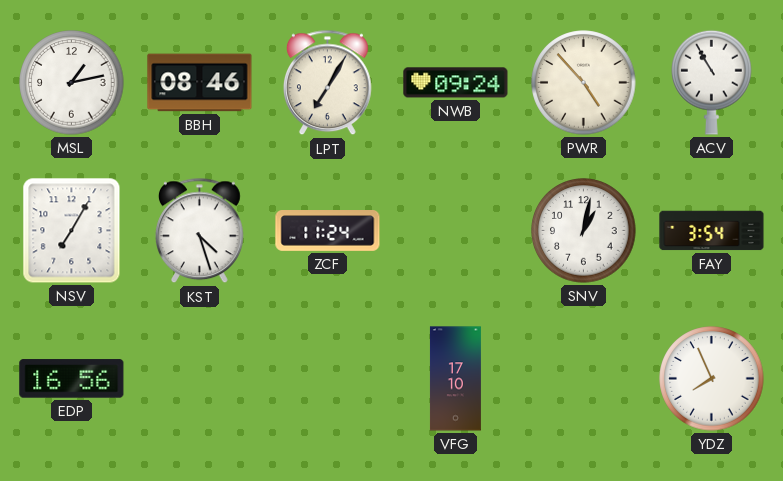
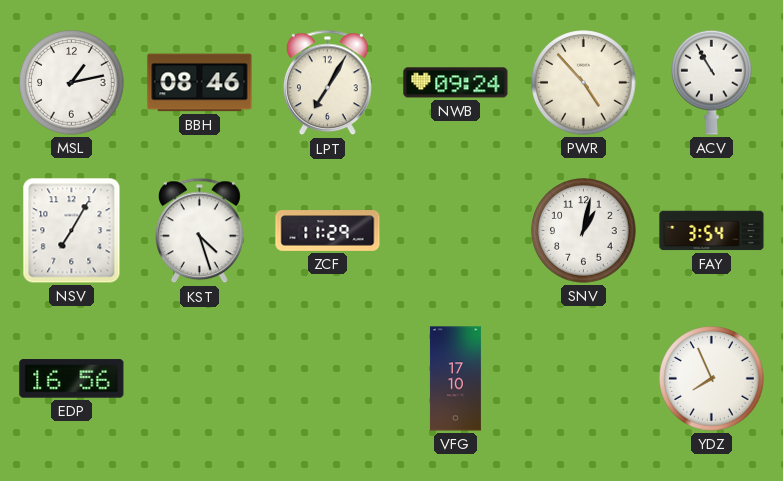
ZCF: 11:24 -> 11:29 (328, 231)
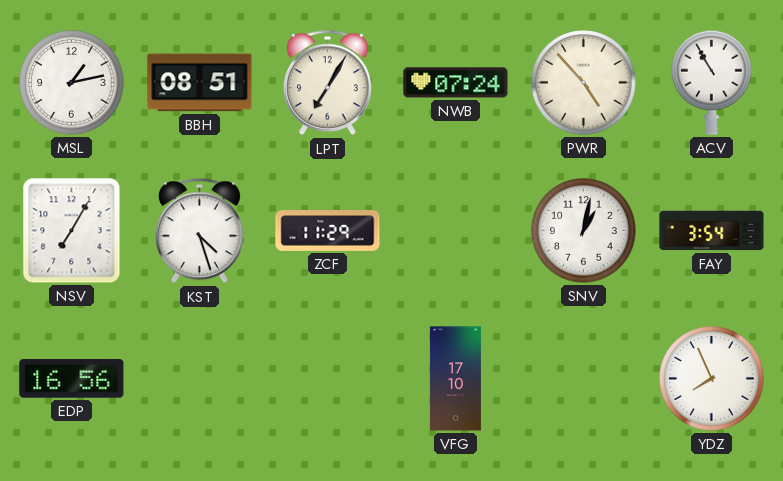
BBH: 08:46 -> 08:51 (200, 83)
NWB: 09:24 -> 07:24 (456, 83)
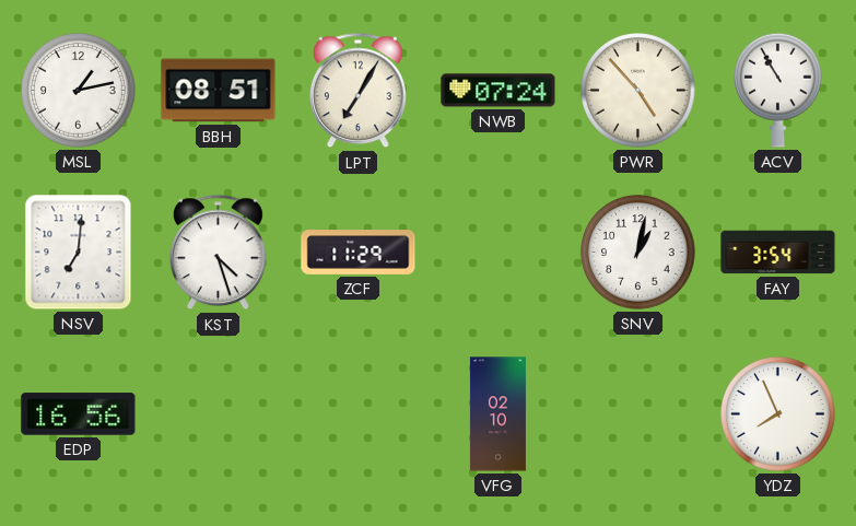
NSV: 7:05 -> 7:01 (79, 253)
VFG: 17:10 -> 02:10 (497, 414)
